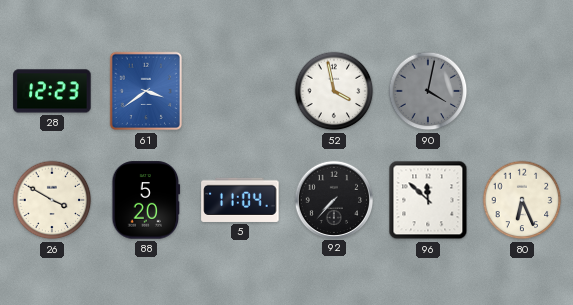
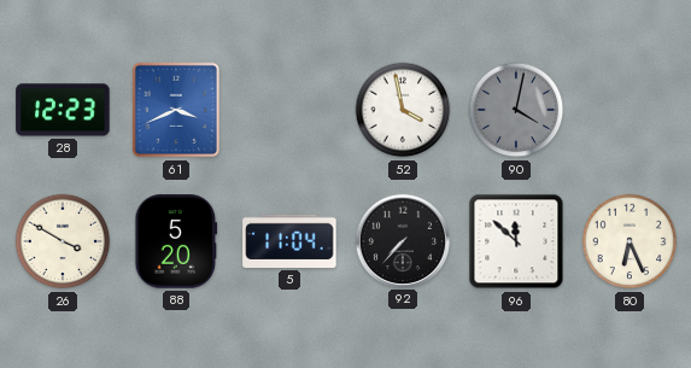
61: 3:39 -> 3:41 (176, 110)
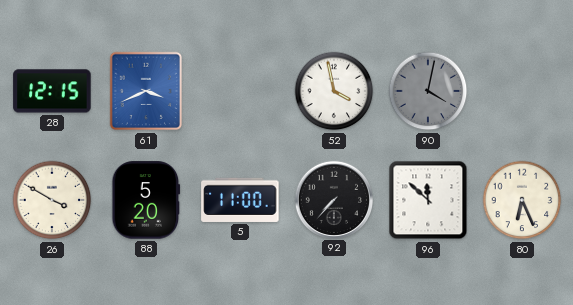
28: 12:23 -> 12:15 (52, 91)
5: 11:04 -> 11:00 (240, 200)
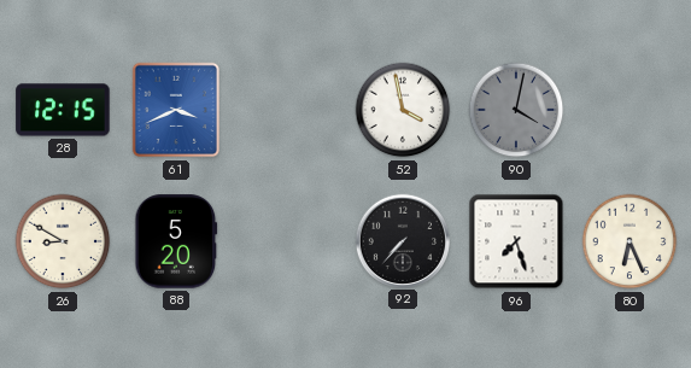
26: 3:50 -> 8:50 (63, 241)
5: 11:00 -> none (240, 200)
96: 11:52 -> 7:27 (516, 241)
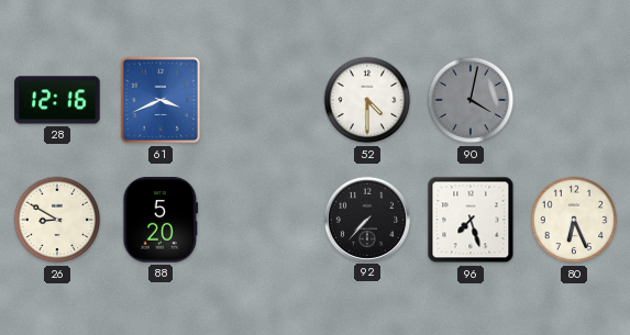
28: 12:15 -> 12:16 (57, 100)
52: 3:58 -> 4:30 (367, 100)
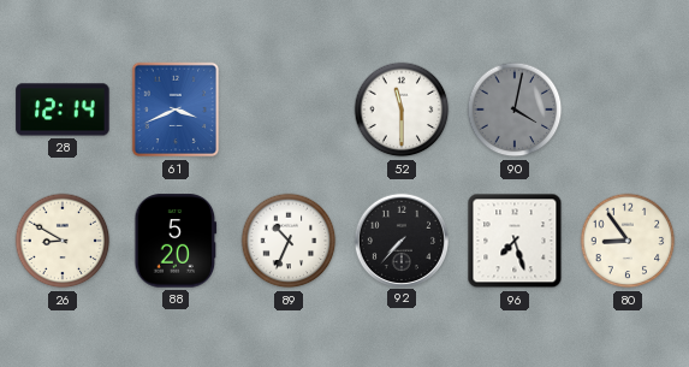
28: 12:16 -> 12:14 (63, 109)
52: 4:30 -> 11:30 (402, 109)
89: none -> 10:34 (289, 241)
80: 6:26 -> 8:54 (628, 241)
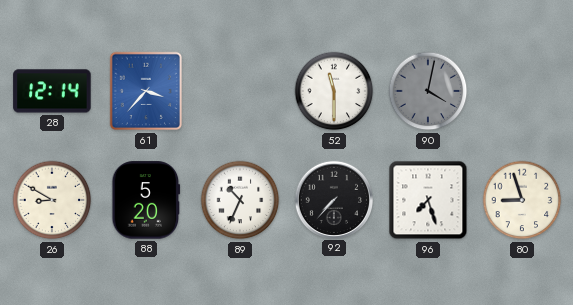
61: 3:41 -> 3:37 (146, 91)
80: 8:54 -> 8:57 (522, 200)
